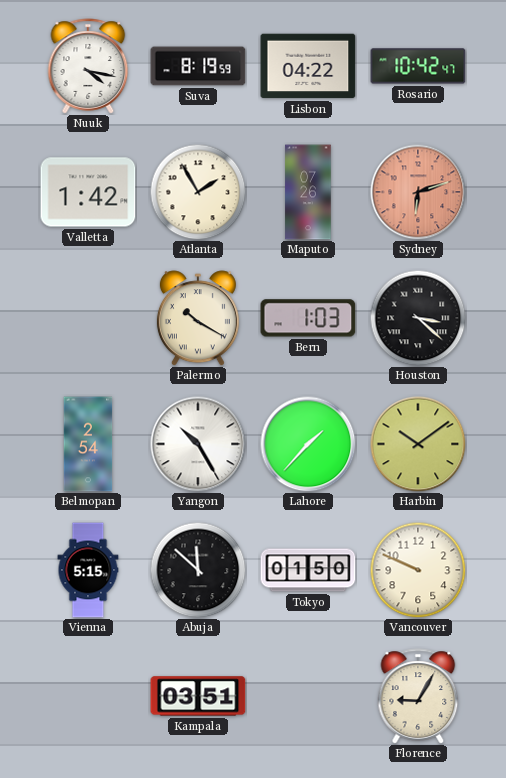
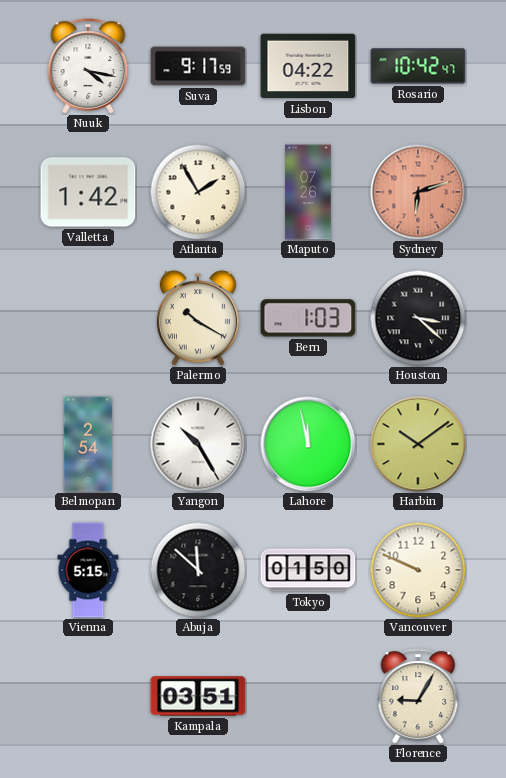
Suva: 8:19 -> 9:17 (198, 66)
Lahore: 1:37 -> 11:58 (308, 444)
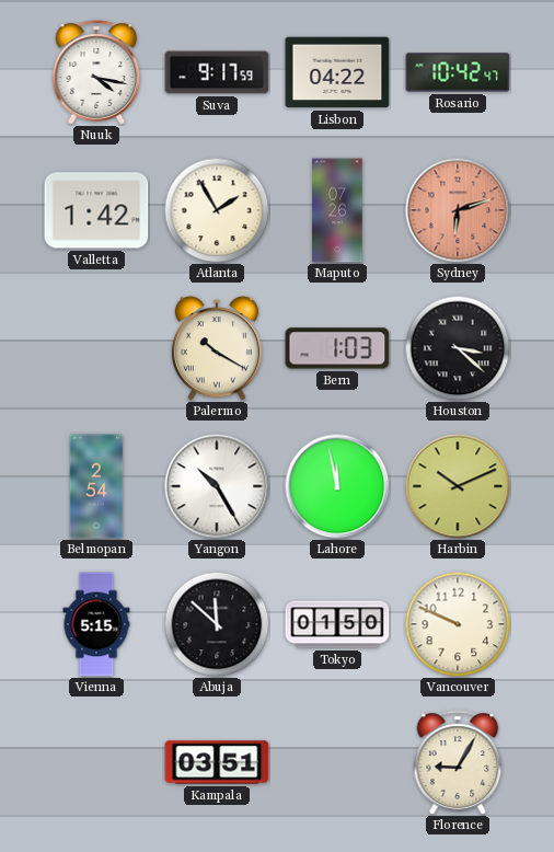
Harbin: 10:09 -> 10:11 (458, 486)
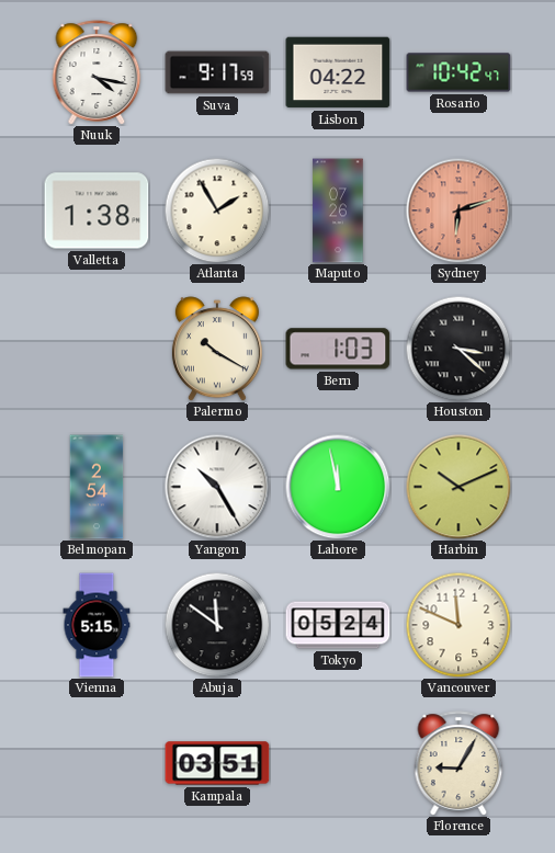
Valletta: 1:42 -> 1:38 (97, 211)
Abuja: 11:52 -> 11:51 (217, 625)
Tokyo: 01:50 -> 05:24 (338, 625)
Vancouver: 9:49 -> 11:49 (458, 625)
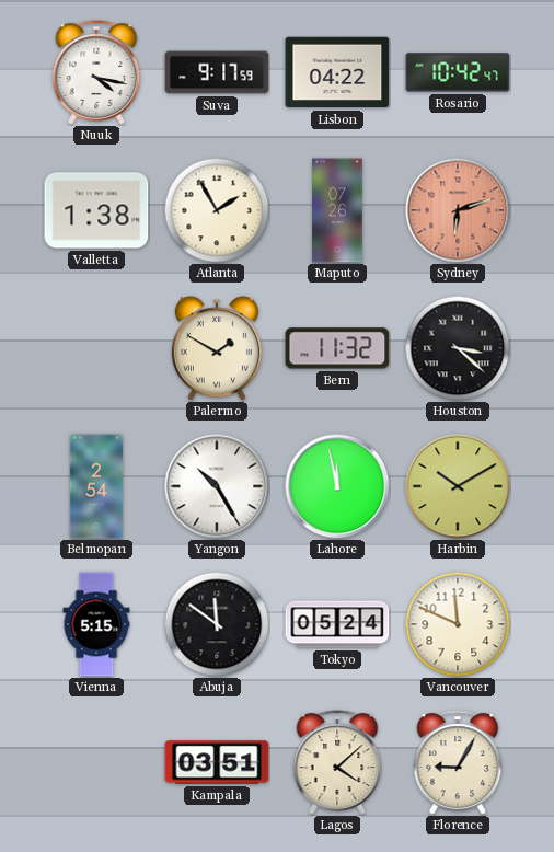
Palermo: 10:20 -> 1:50 (217, 348)
Bern: 1:03 -> 11:32 (337, 348)
Harbin: 10:11 -> 10:10 (458, 486)
Lagos: none -> 4:08 (337, 762)
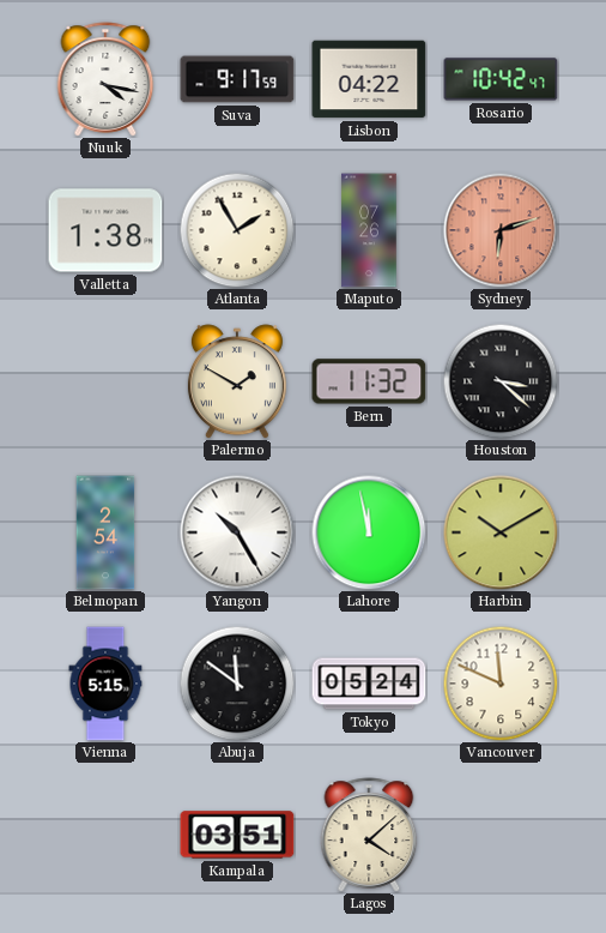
Florence: 9:05 -> none (458, 762)
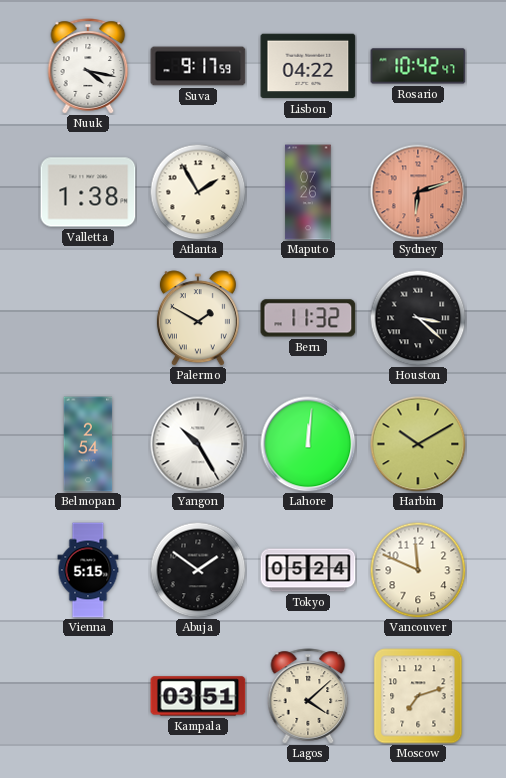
Lahore: 11:58 -> 12:01 (308, 444)
Abuja: 11:51 -> 1:51 (198, 570)
Moscow: none -> 7:12 (418, 696)
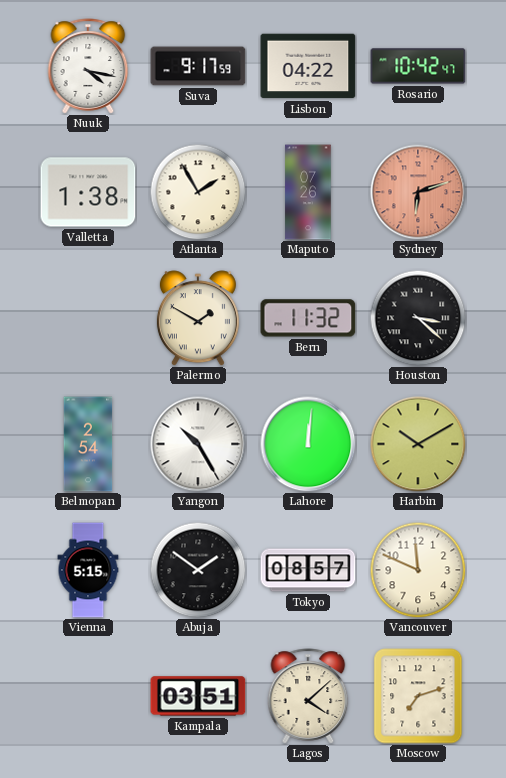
Tokyo: 05:24 -> 08:57 (308, 570)
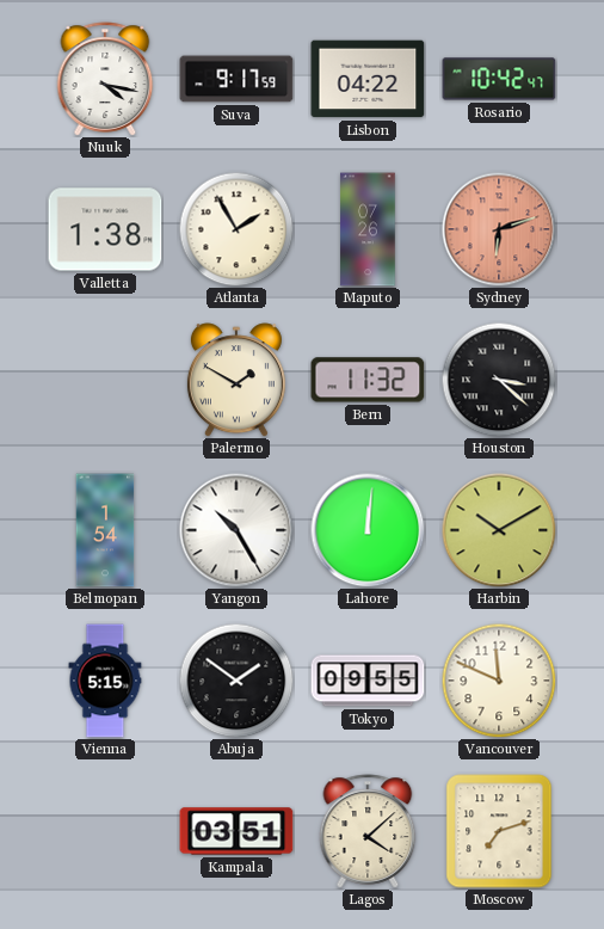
Belmopan: 2:54 -> 1:54 (105, 530)
Tokyo: 08:57 -> 09:55 (368, 681)
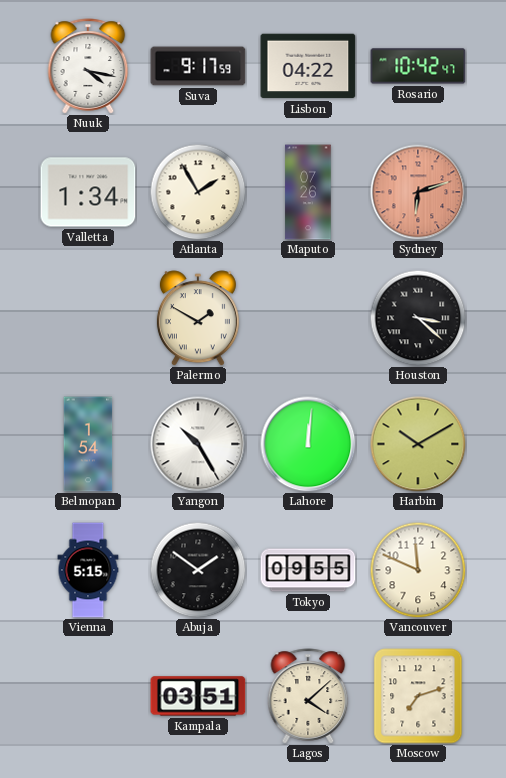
Valletta: 1:38 -> 1:34 (88, 192)
Bern: 11:32 -> none (368, 380)
